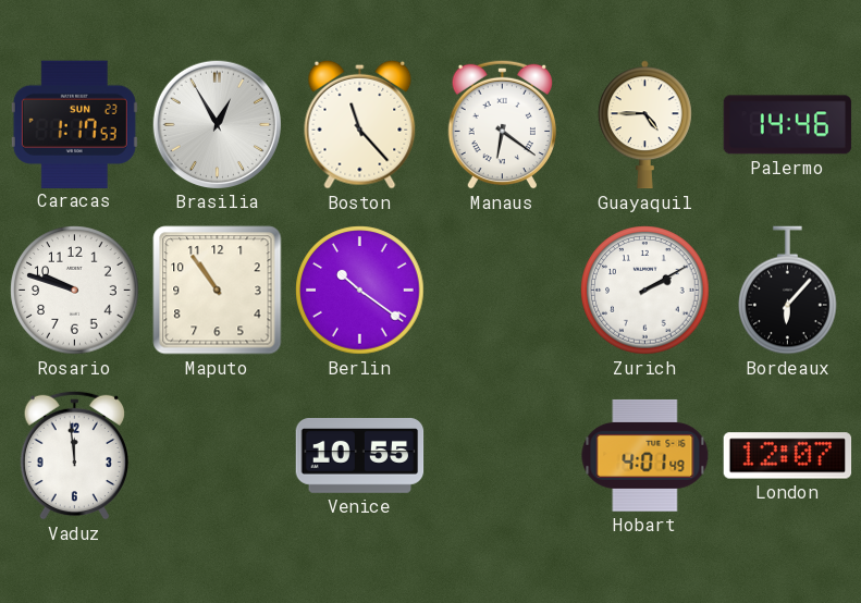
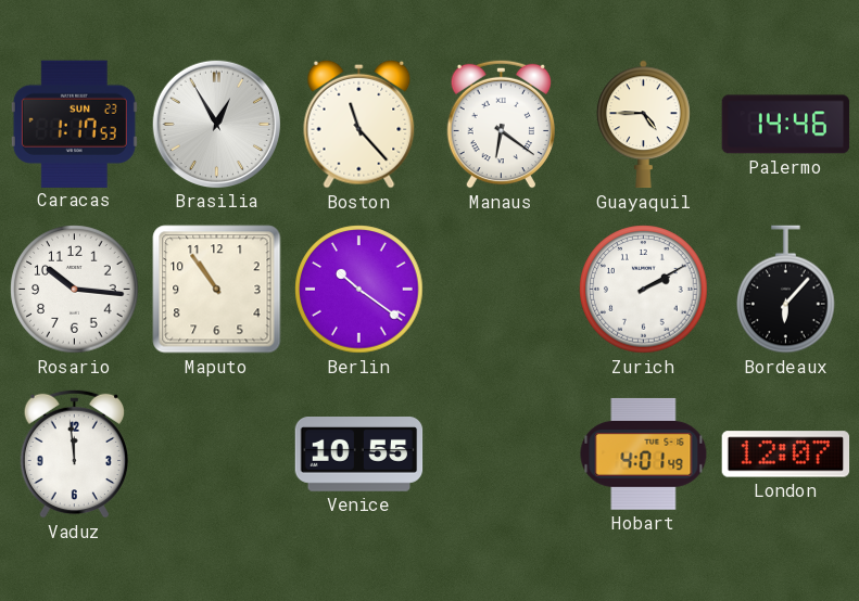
Rosario: 9:48 -> 10:16 (75, 290)
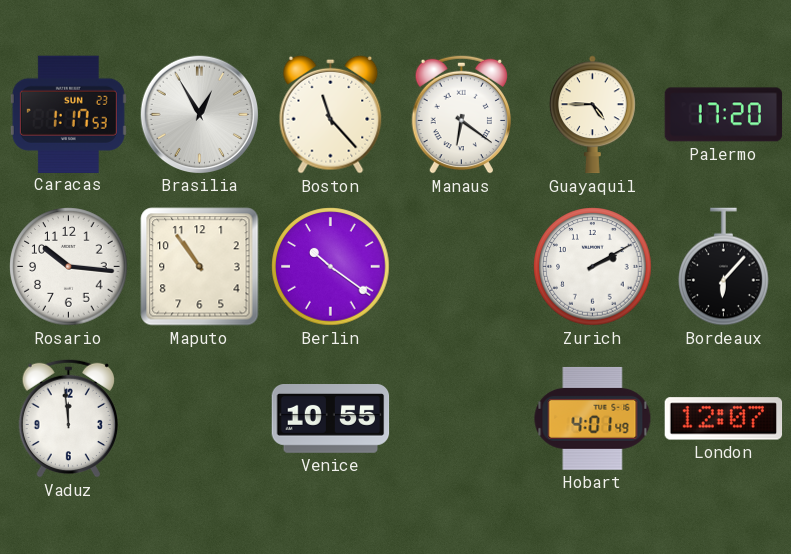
Palermo: 14:46 -> 17:20 (724, 115)
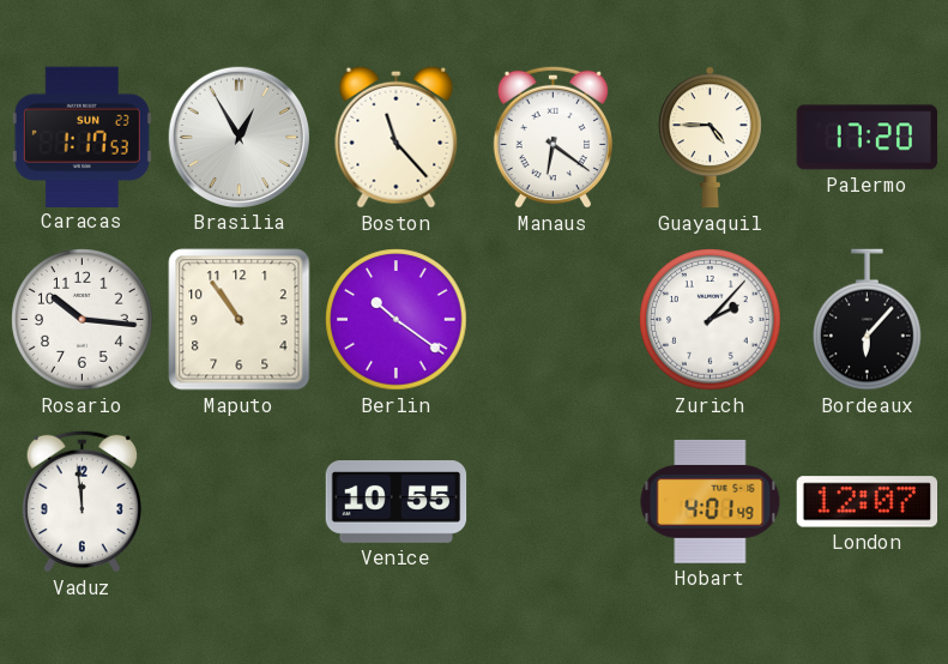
Zurich: 2:10 -> 2:07 (711, 320)
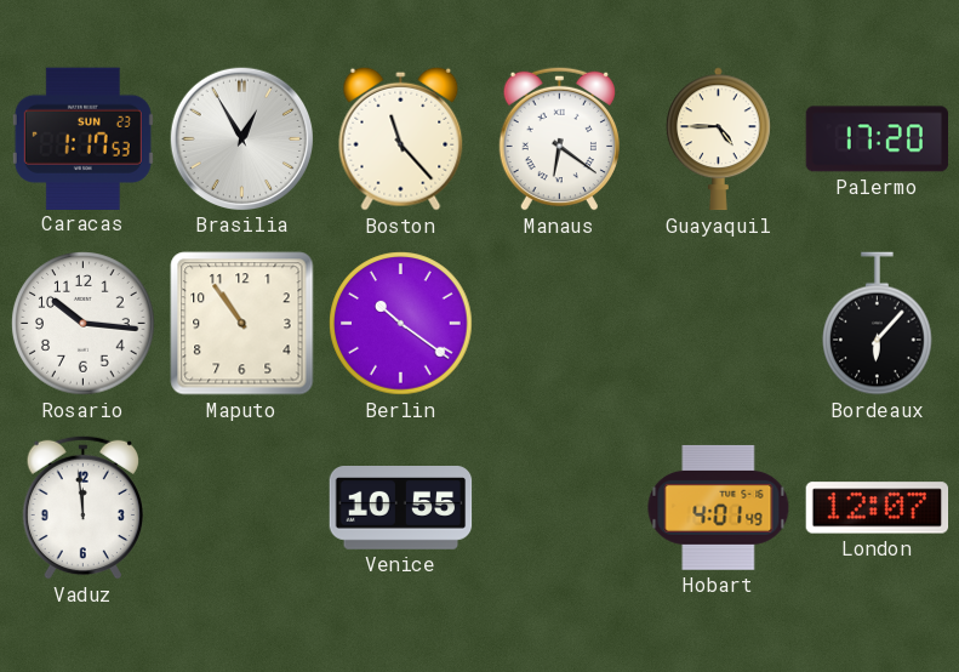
Zurich: 2:07 -> none (711, 320)
